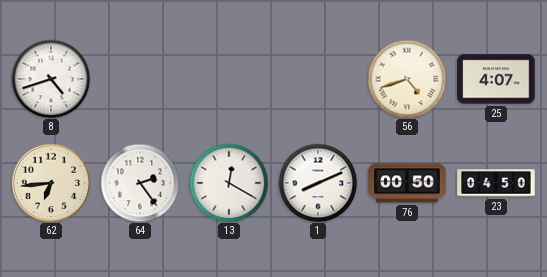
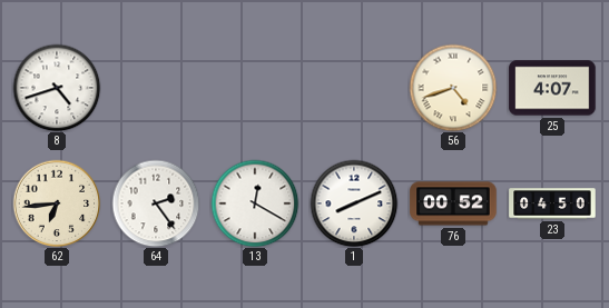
76: 00:50 -> 00:52 (453, 203)
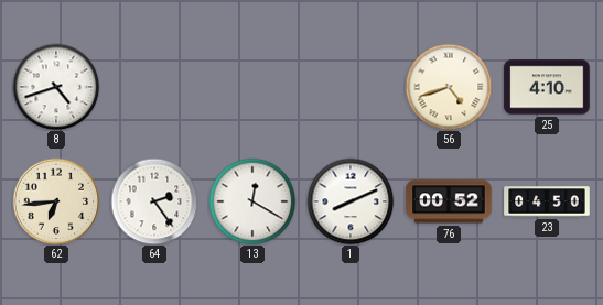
25: 4:07 -> 4:10 (547, 87)
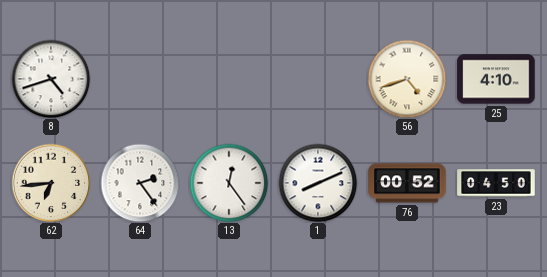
13: 12:20 -> 12:24 (229, 183)
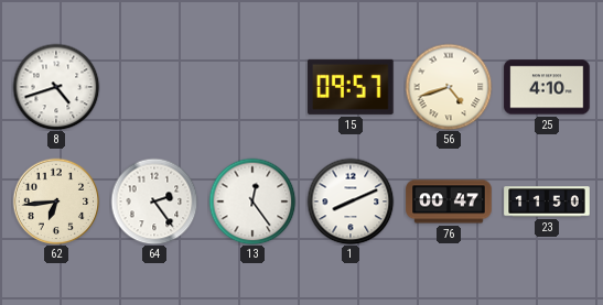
15: none -> 09:57 (351, 87)
76: 00:52 -> 00:47 (449, 201)
23: 04:50 -> 11:50 (547, 201)
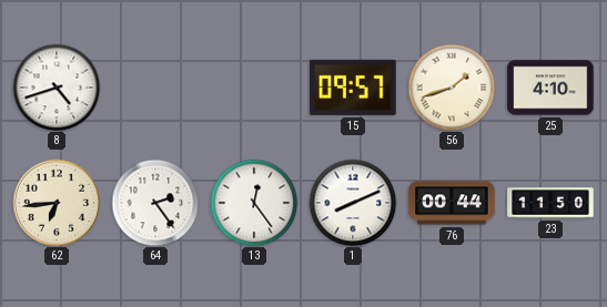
56: 4:42 -> 1:42 (452, 88)
76: 00:47 -> 00:44 (452, 203)
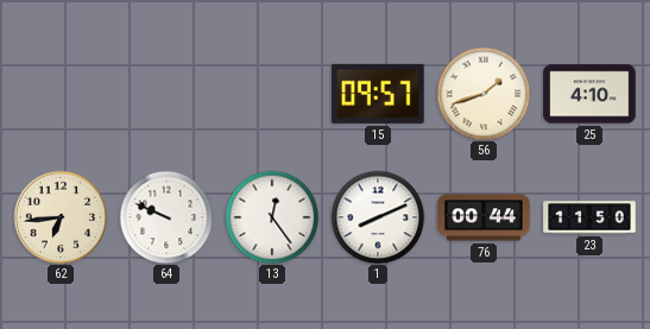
8: 4:42 -> none (57, 88)
64: 2:24 -> 9:49 (166, 217)
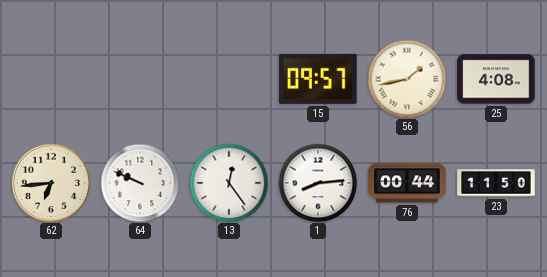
56: 1:42 -> 1:43 (407, 79)
25: 4:10 -> 4:08 (496, 79)
1: 8:11 -> 8:14 (318, 183)
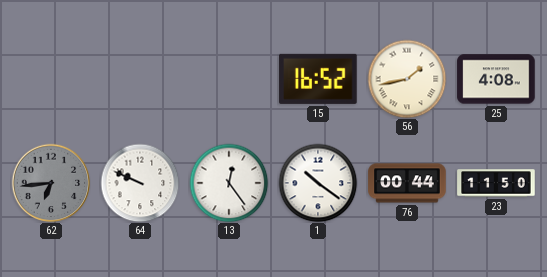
15: 09:57 -> 16:52 (318, 79)
62 dial: cream -> grey (51, 183)
1: 8:14 -> 10:21 (318, 183)
